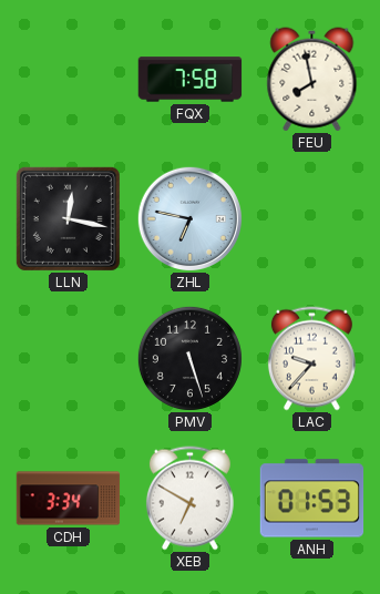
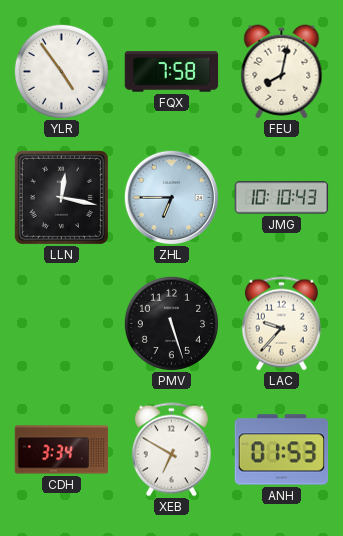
YLR: none -> 4:54 (61, 71)
FEU: 7:58 -> 8:02 (282, 72)
ZHL: 6:47 -> 6:45 (171, 197)
JMG: none -> 10:10 (282, 198)
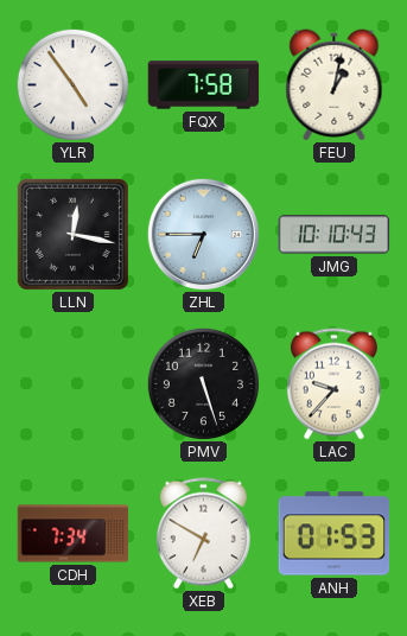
FEU: 8:02 -> 1:02 (335, 85)
CDH: 3:34 -> 7:34 (74, 534)
